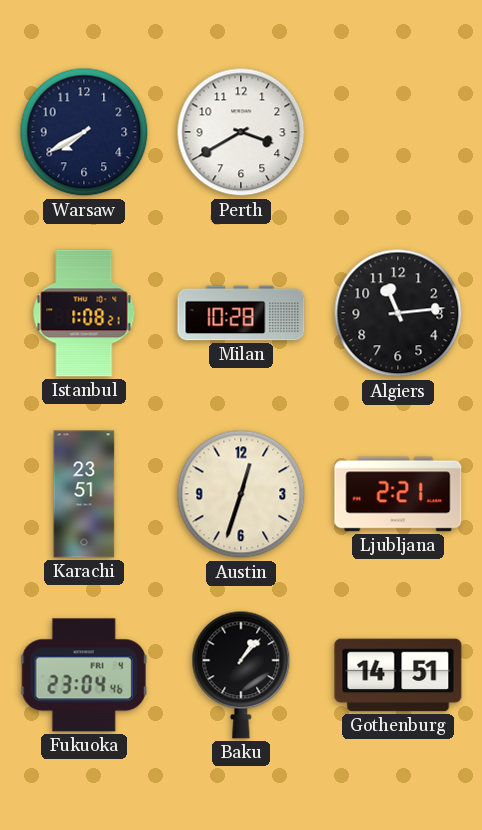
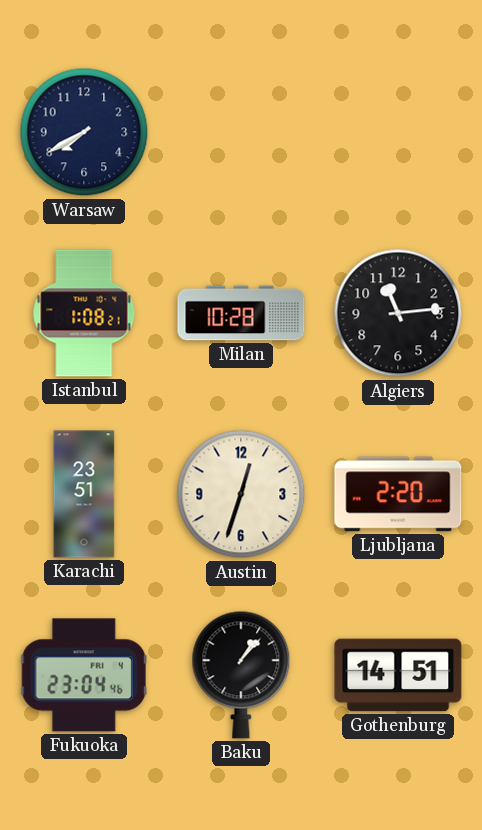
Perth: 3:40 -> none (241, 132)
Ljubljana: 2:21 -> 2:20 (398, 494)
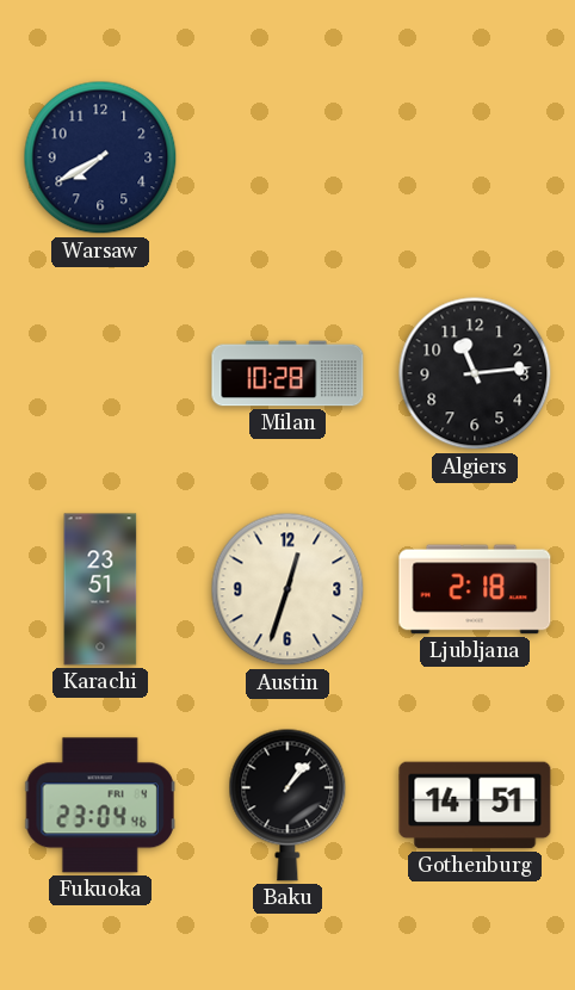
Istanbul: 1:08 -> none (84, 313)
Ljubljana: 2:20 -> 2:18 (475, 589)
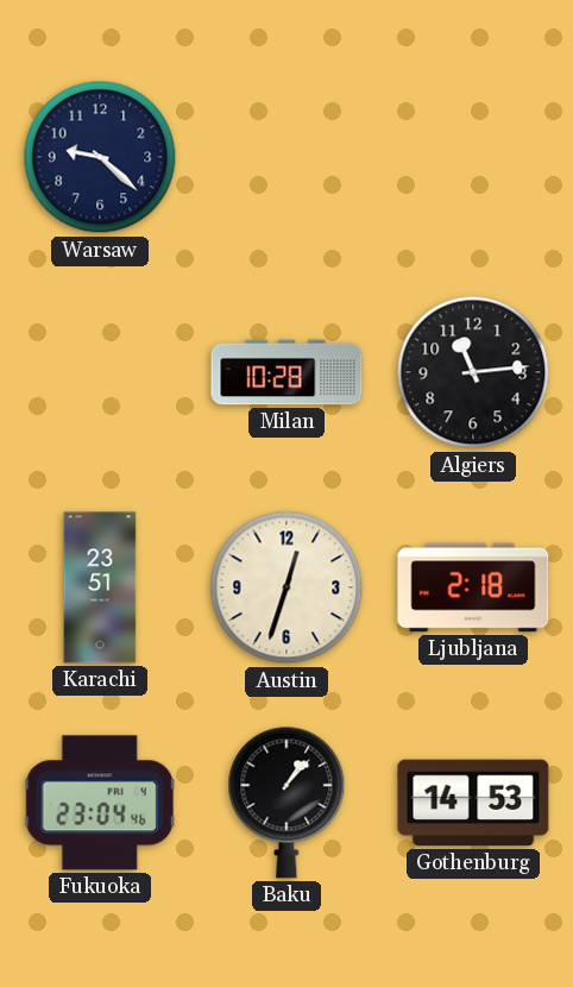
Warsaw: 7:40 -> 9:22 (100, 157)
Gothenburg: 14:51 -> 14:53 (473, 803)
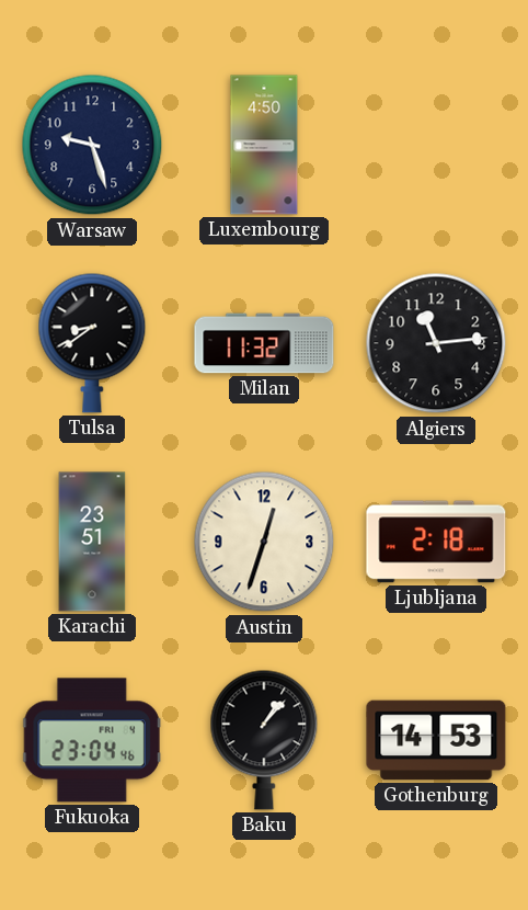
Warsaw: 9:22 -> 9:27 (92, 145)
Luxembourg: none -> 4:50 (264, 145)
Tulsa: none -> 8:39 (92, 343)
Milan: 10:28 -> 11:32 (264, 343)
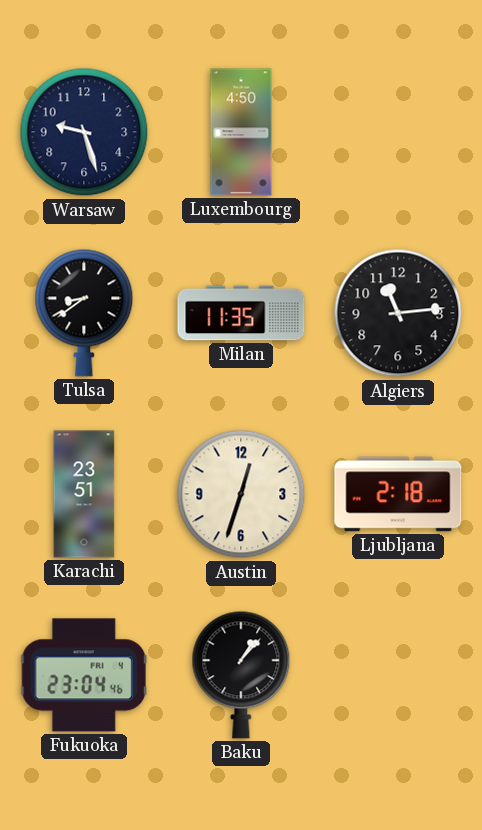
Milan: 11:32 -> 11:35 (241, 313)
Gothenburg: 14:53 -> none (436, 740)
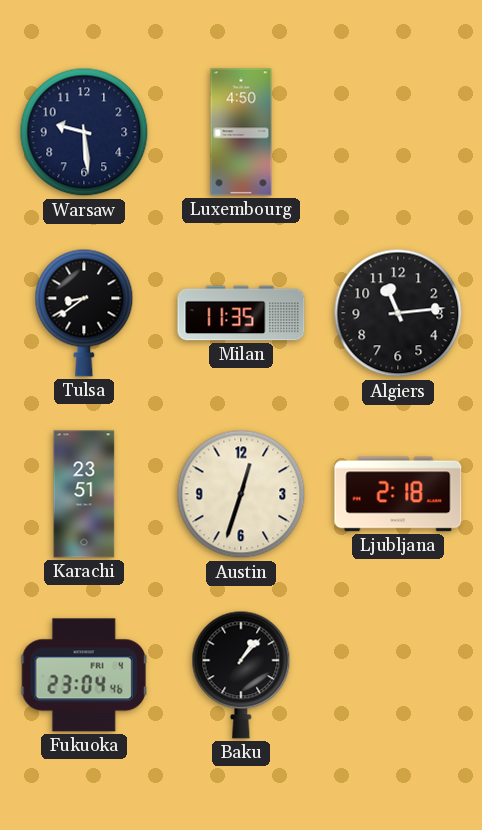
Warsaw: 9:27 -> 9:29 (84, 132)
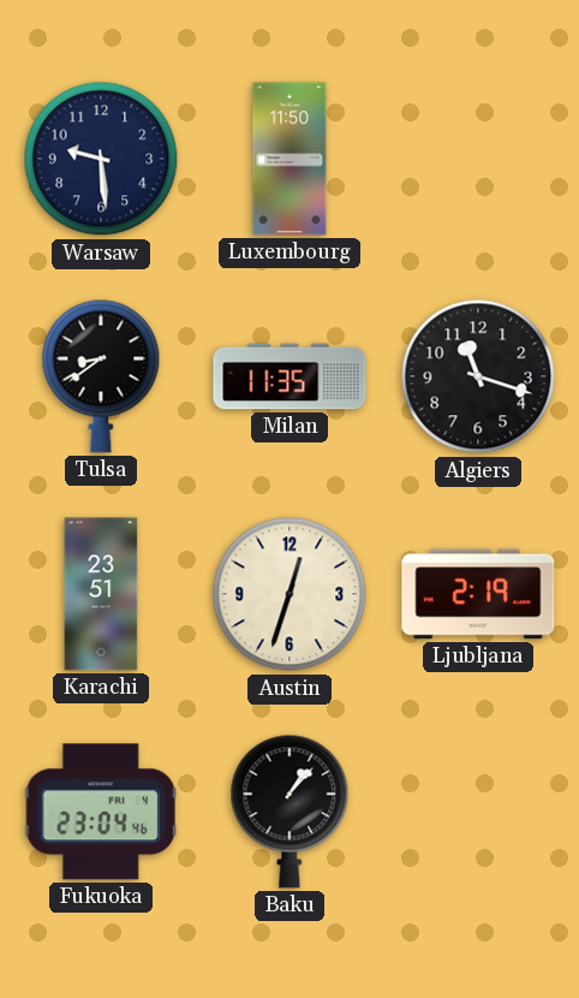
Luxembourg: 4:50 -> 11:50 (289, 159)
Algiers: 11:14 -> 11:18 (478, 376)
Ljubljana: 2:18 -> 2:19 (478, 594)
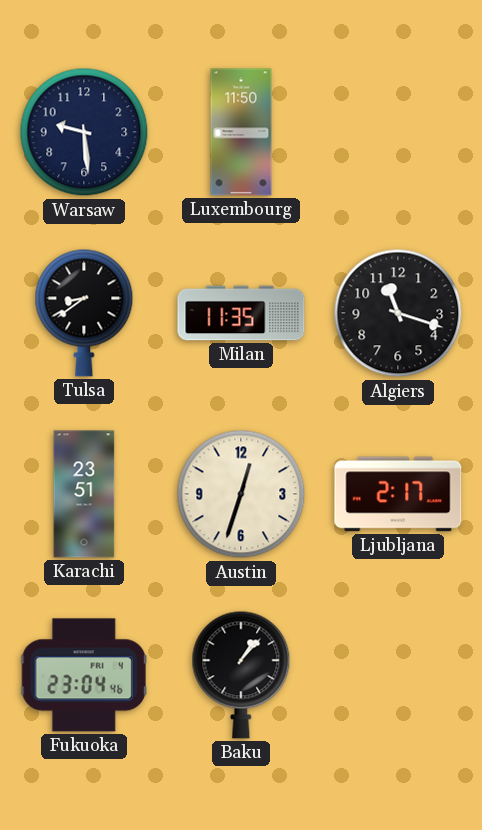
Ljubljana: 2:19 -> 2:17 (398, 494)
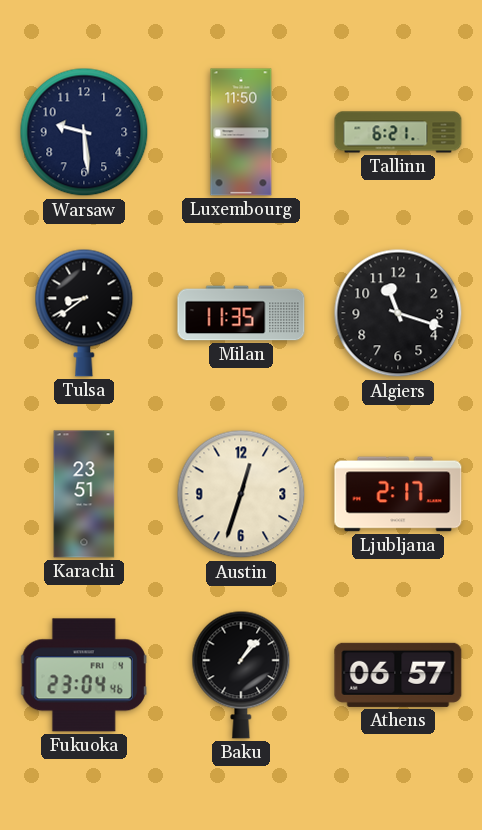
Tallinn: none -> 6:21 (398, 132)
Athens: none -> 06:57 (398, 675)
